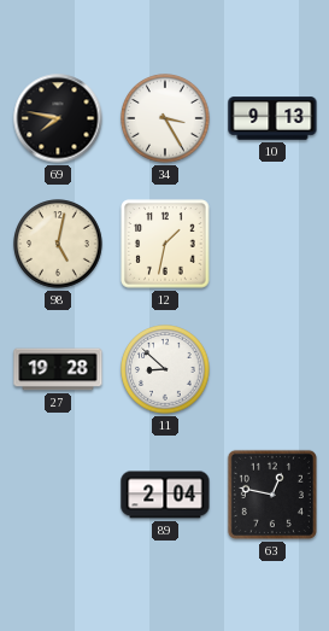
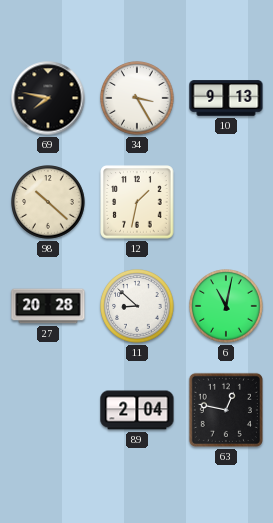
98: 5:02 -> 10:22 (48, 202)
27: 19:28 -> 20:28 (48, 306)
6: none -> 11:02 (226, 306)
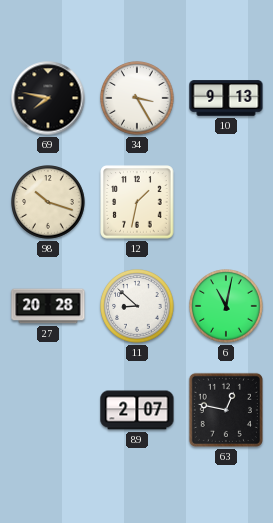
98: 10:22 -> 10:18 (48, 202)
89: 2:04 -> 2:07 (137, 410)
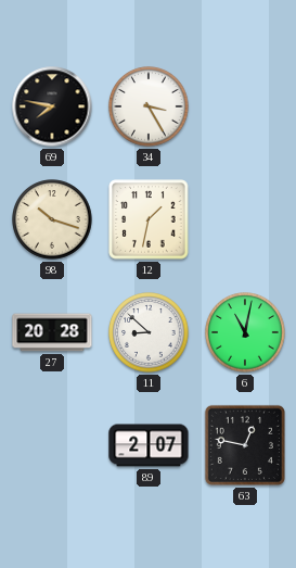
10: 9:13 -> none (226, 98)
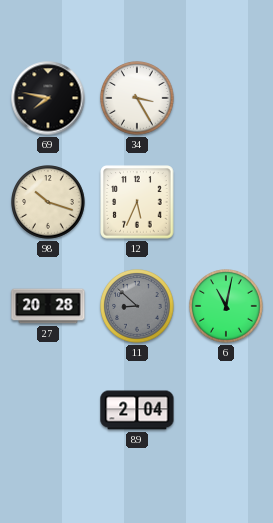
12: 1:32 -> 5:34 (137, 202)
11 dial: white -> grey (137, 306)
89: 2:07 -> 2:04 (137, 410)
63: 12:47 -> none (245, 445)
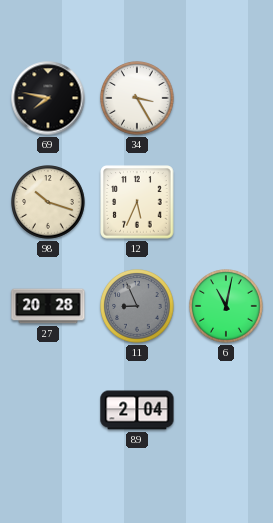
11: 8:52 -> 8:56 (137, 306)
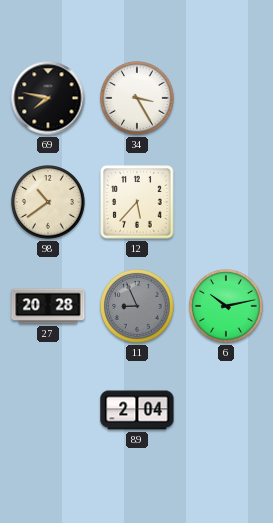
98: 10:18 -> 10:39 (48, 202)
12: 5:34 -> 5:37 (137, 202)
6: 11:02 -> 10:13 (226, 306)
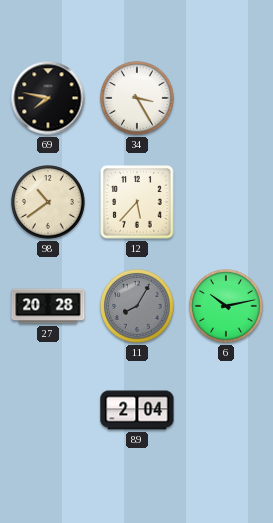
11: 8:56 -> 8:05 (137, 306)
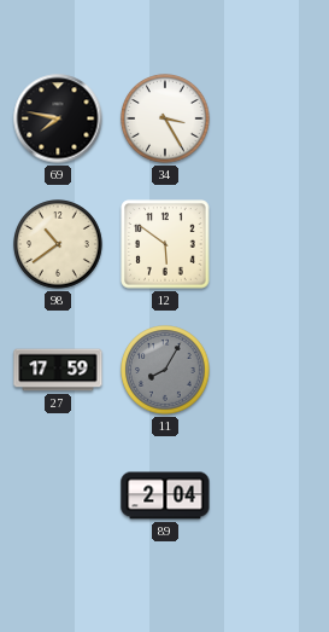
12: 5:37 -> 5:51 (165, 244)
27: 20:28 -> 17:59 (58, 370)
6: 10:13 -> none (226, 306)
